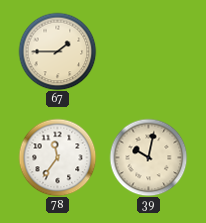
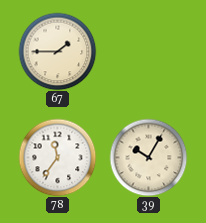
39: 10:02 -> 10:05 (148, 157)
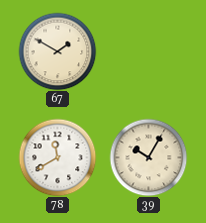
67: 1:45 -> 1:50 (57, 51)
78: 11:36 -> 11:40 (57, 157)
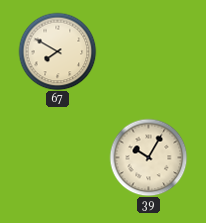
67: 1:50 -> 7:50 (57, 51)
78: 11:40 -> none (57, 157)
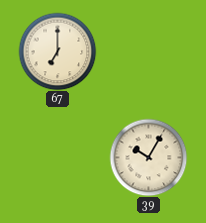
67: 7:50 -> 7:00 (57, 51)
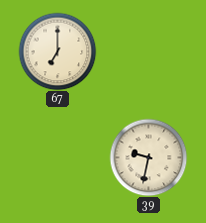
39: 10:05 -> 9:32 (148, 157)
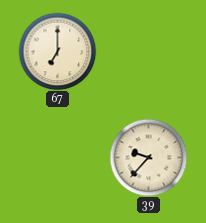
39: 9:32 -> 9:37 (148, 157)
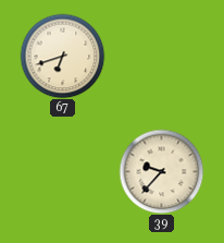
67: 7:00 -> 6:42 (62, 56)
